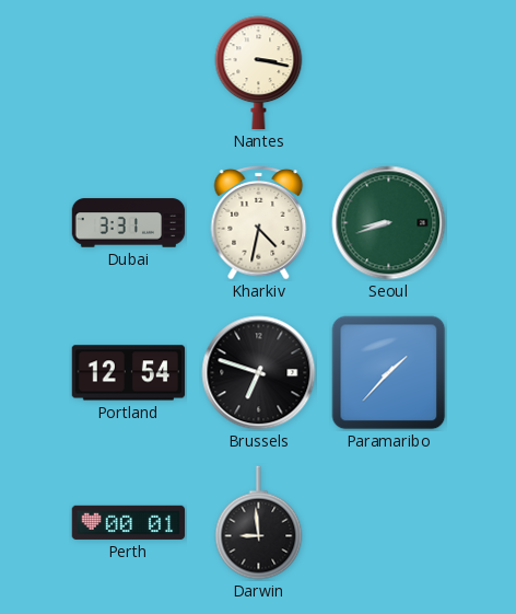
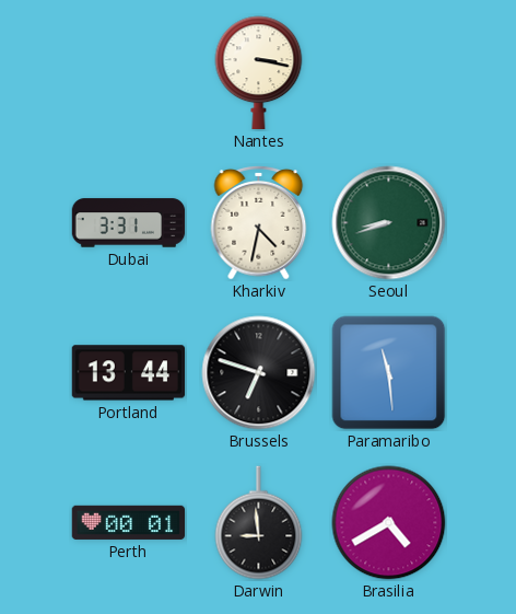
Portland: 12:54 -> 13:44 (129, 373)
Paramaribo: 1:37 -> 11:29 (389, 373)
Brasilia: none -> 4:40 (389, 523)
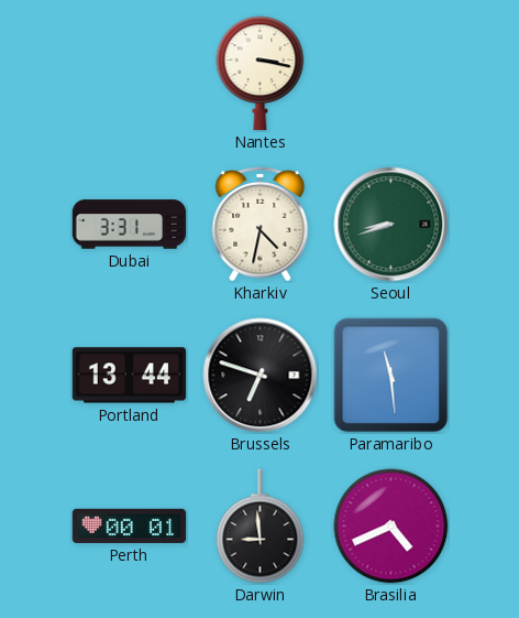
Brasilia: 4:40 -> 4:41 (391, 527)
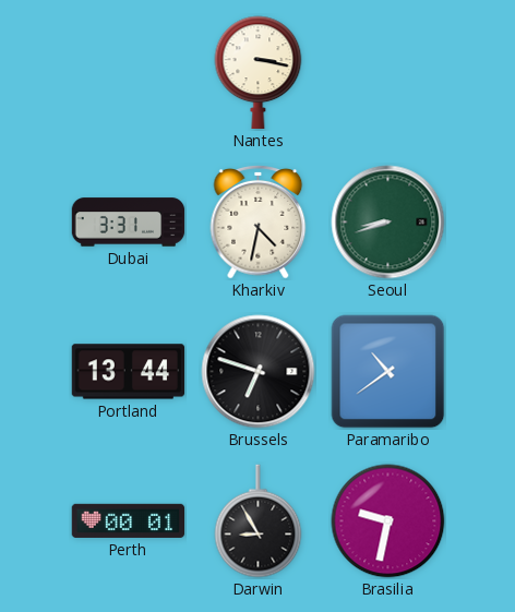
Paramaribo: 11:29 -> 10:39 (388, 372)
Darwin: 8:59 -> 8:55 (259, 521)
Brasilia: 4:41 -> 9:32 (388, 521)
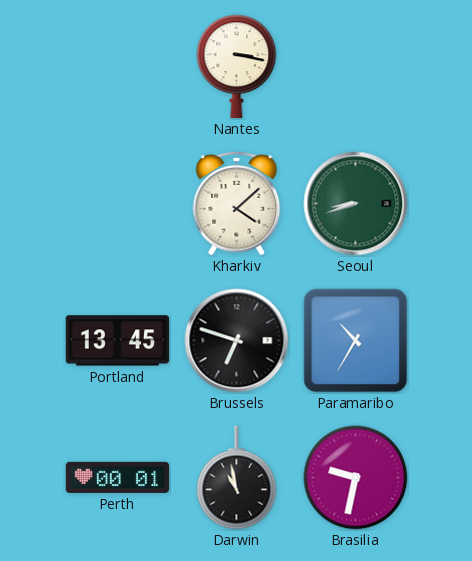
Dubai: 3:31 -> none (129, 223)
Kharkiv: 4:32 -> 4:08 (237, 204)
Portland: 13:44 -> 13:45 (118, 341)
Paramaribo: 10:39 -> 10:35 (356, 341)
Darwin: 8:55 -> 10:58 (237, 478)
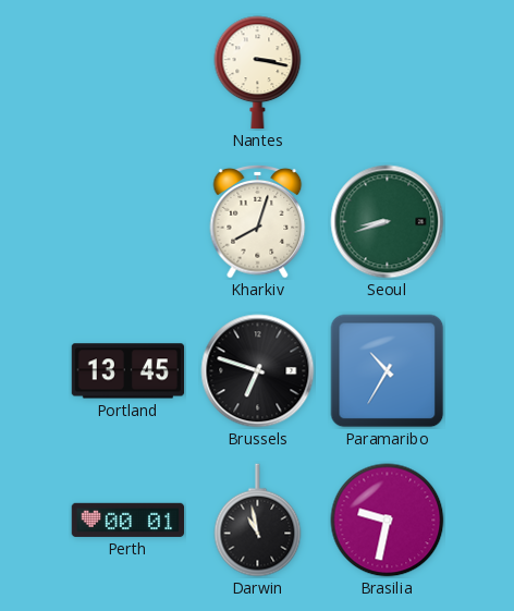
Kharkiv: 4:08 -> 8:03 (258, 222)
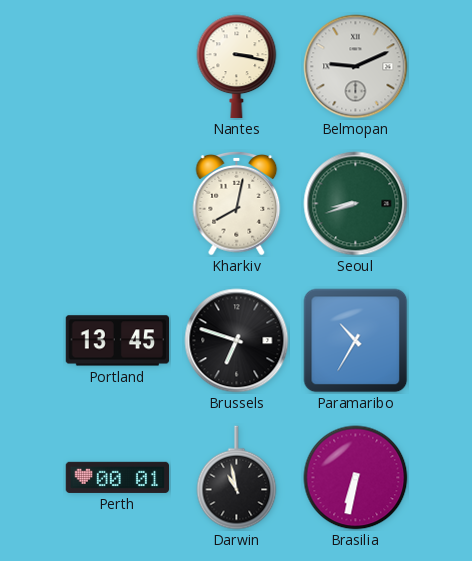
Belmopan: none -> 9:11 (356, 67)
Kharkiv: 8:03 -> 8:02 (237, 204)
Brasilia: 9:32 -> 6:32 (356, 478)
